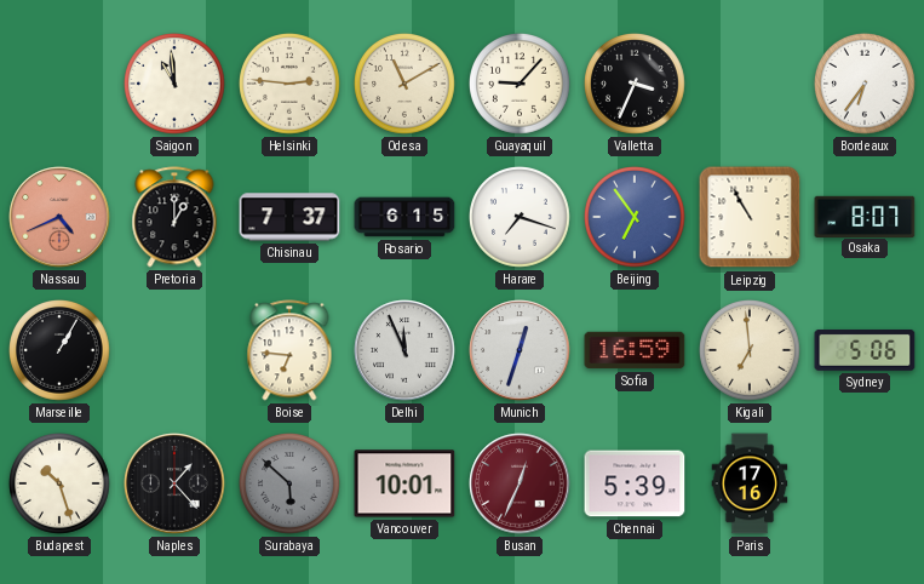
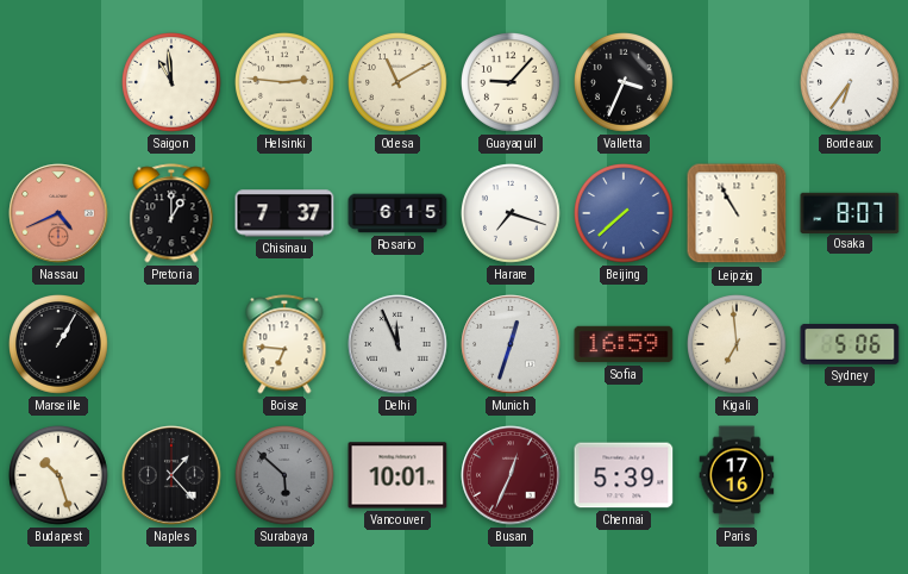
Beijing: 6:54 -> 7:38 (625, 214)
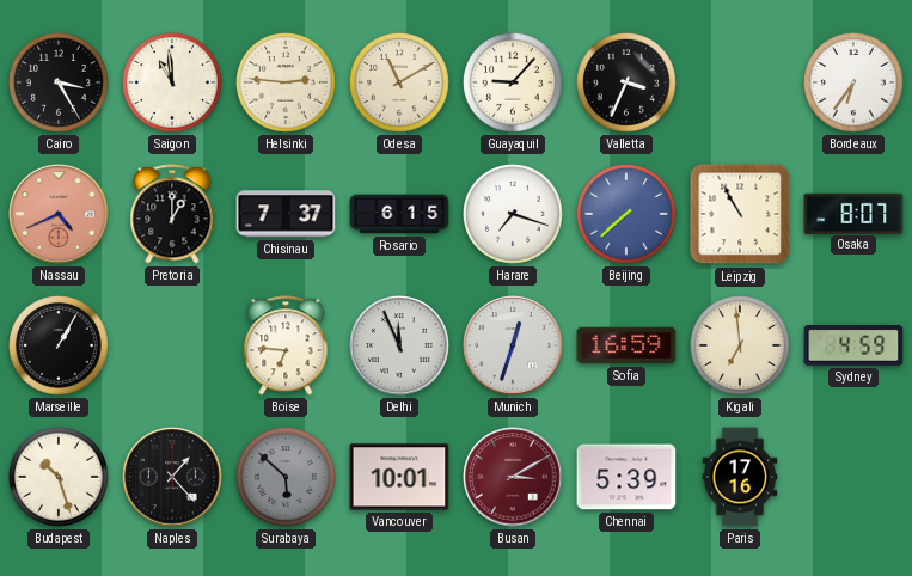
Cairo: none -> 3:25 (60, 84)
Sydney: 5:06 -> 4:59 (853, 345)
Busan: 12:34 -> 3:10 (513, 477)
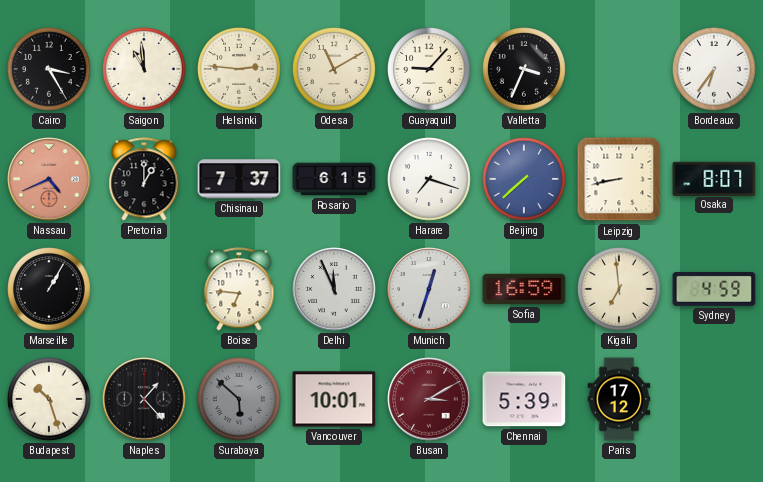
Leipzig: 10:55 -> 8:43 (619, 179)
Paris: 17:16 -> 17:12 (619, 399)
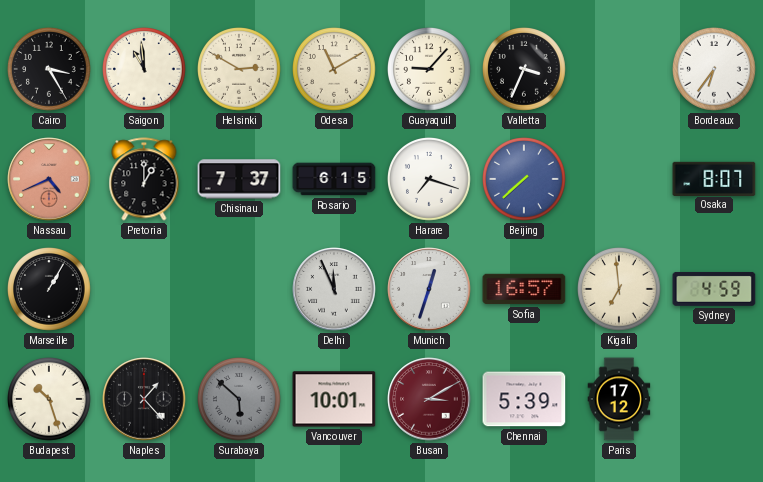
Helsinki: 2:46 -> 2:50 (240, 70)
Leipzig: 8:43 -> none (619, 179)
Boise: 6:46 -> none (239, 289)
Sofia: 16:59 -> 16:57 (524, 289)
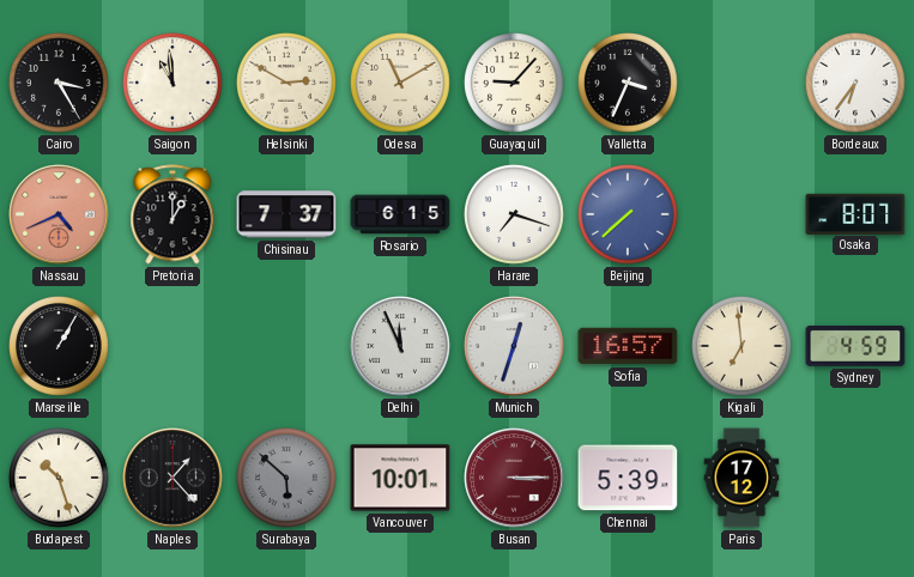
Busan: 3:10 -> 3:15 (514, 478)
